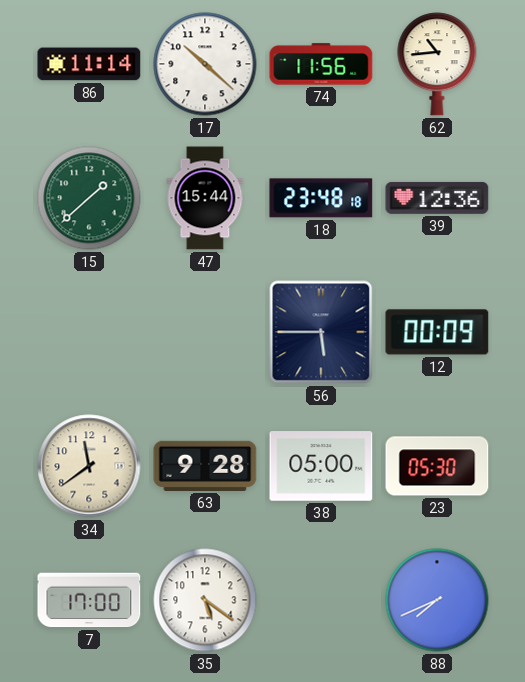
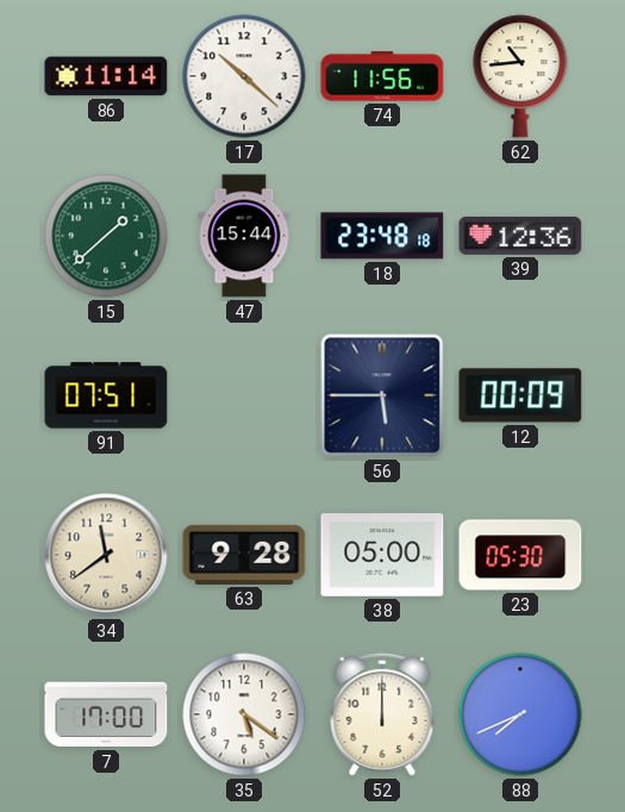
91: none -> 07:51 (106, 395)
52: none -> 12:00 (382, 714)
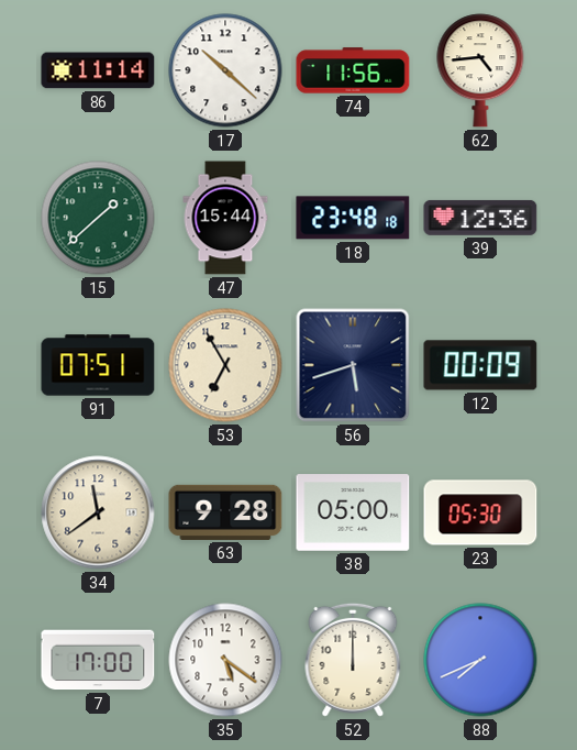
62: 10:44 -> 4:44 (480, 70)
53: none -> 6:55 (225, 365)
56: 5:45 -> 5:42 (353, 365)
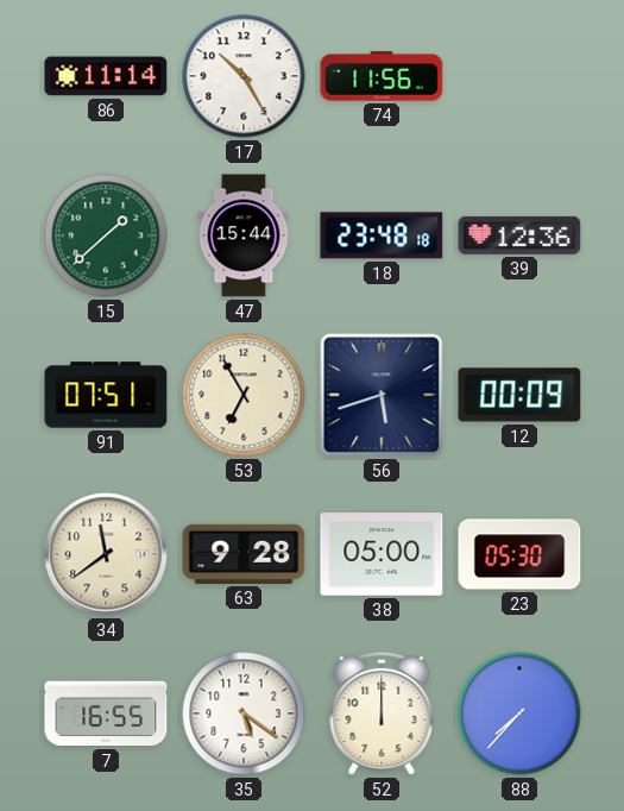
17: 10:22 -> 10:25 (244, 76)
62: 4:44 -> none (480, 70)
7: 17:00 -> 16:55 (106, 713)
88: 7:41 -> 7:37 (519, 713)
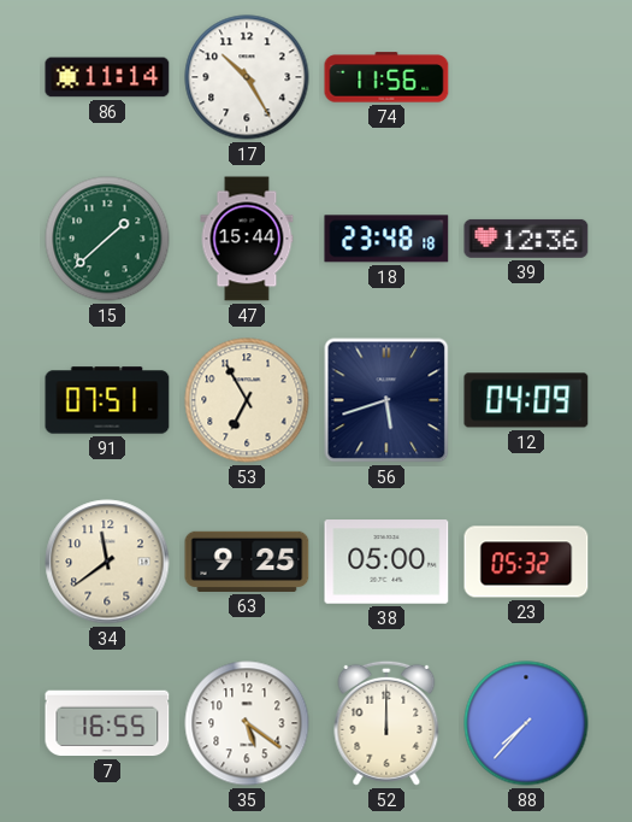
12: 00:09 -> 04:09 (526, 400)
63: 9:28 -> 9:25 (247, 562)
23: 05:30 -> 05:32 (526, 562)
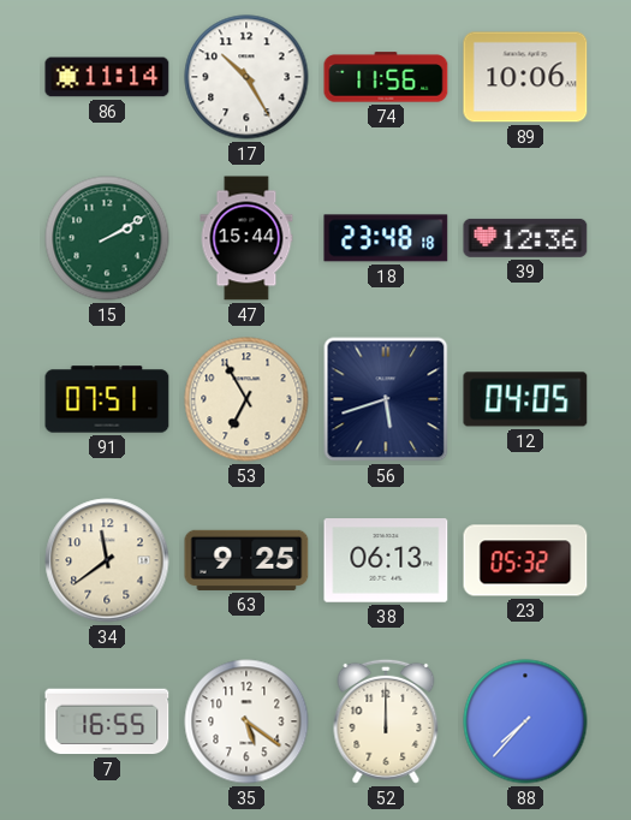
89: none -> 10:06 (525, 77)
15: 1:38 -> 2:10 (107, 238)
12: 04:09 -> 04:05 (525, 399)
38: 05:00 -> 06:13 (386, 560)
